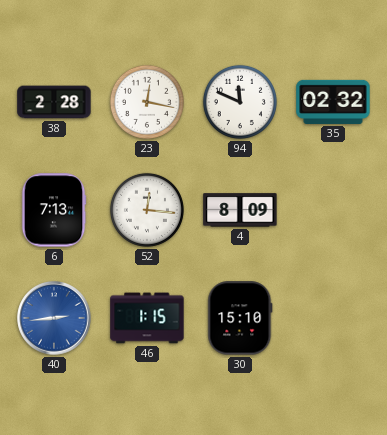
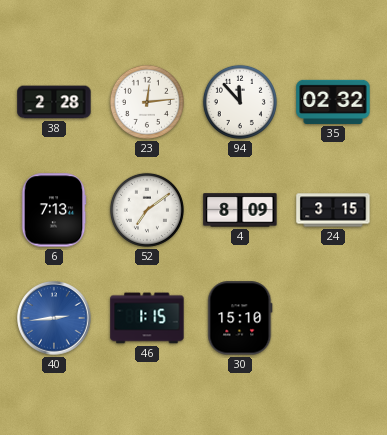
23: 12:17 -> 12:14 (147, 102)
94: 11:49 -> 11:53 (240, 102)
52: 12:16 -> 7:09 (147, 210)
24: none -> 3:15 (333, 210)
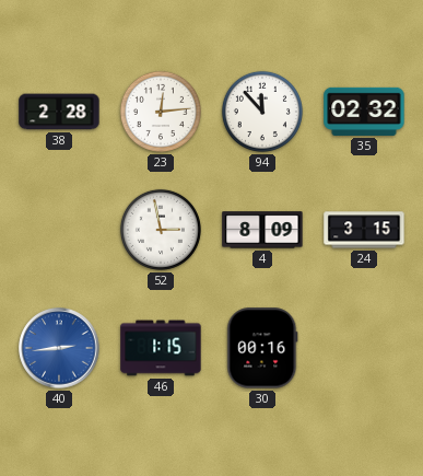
6: 7:13 -> none (54, 210)
52: 7:09 -> 2:58 (161, 230)
30: 15:10 -> 00:16 (262, 348)
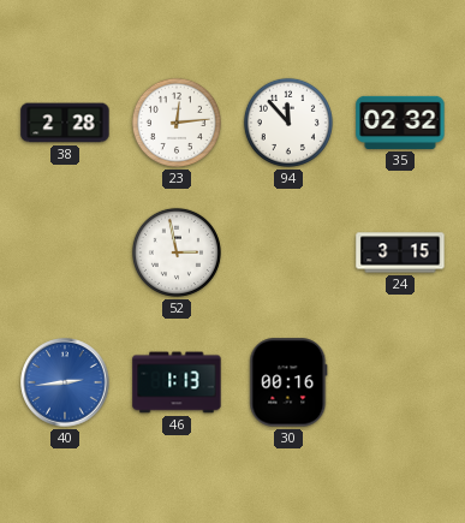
4: 8:09 -> none (262, 230)
46: 1:15 -> 1:13 (177, 382)
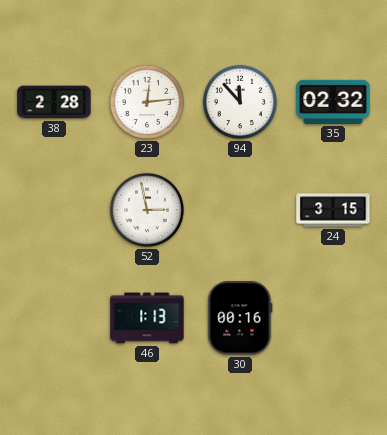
40: 2:44 -> none (65, 382)
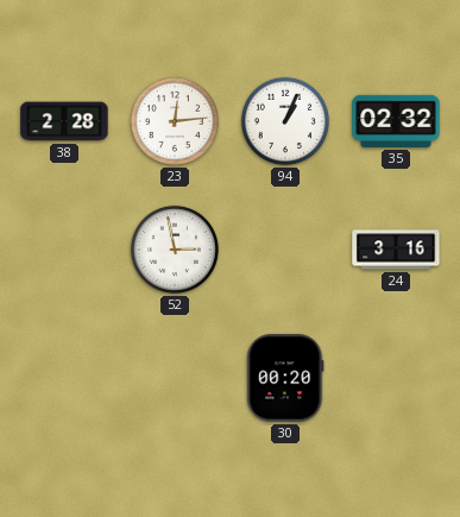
94: 11:53 -> 1:04 (285, 121)
24: 3:15 -> 3:16 (396, 250)
46: 1:13 -> none (147, 318)
30: 00:16 -> 00:20 (285, 378)
